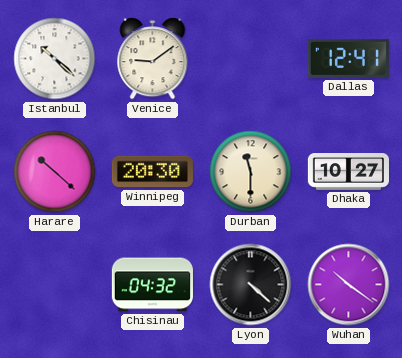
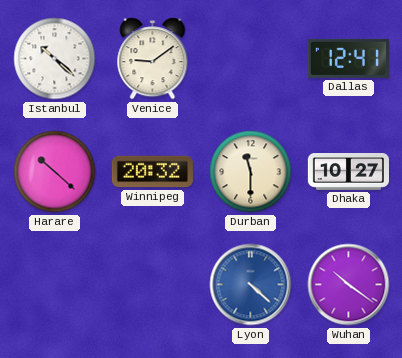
Winnipeg: 20:30 -> 20:32 (152, 172)
Chisinau: 04:32 -> none (152, 285)
Lyon dial: black -> blue (251, 285)
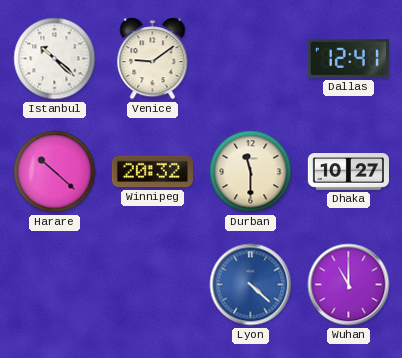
Wuhan: 10:21 -> 11:00 (349, 285)
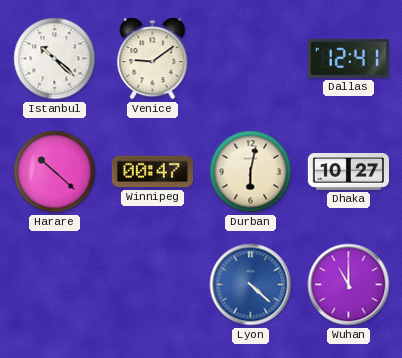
Winnipeg: 20:32 -> 00:47 (152, 172)
Durban: 11:30 -> 6:02 (251, 172)
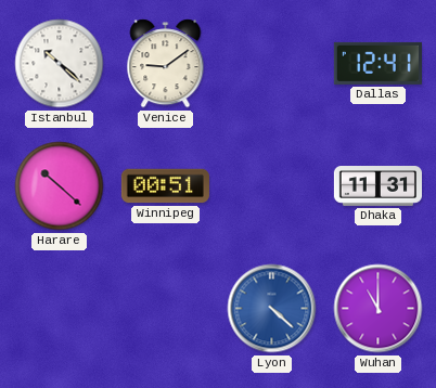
Winnipeg: 00:47 -> 00:51 (165, 186)
Durban: 6:02 -> none (251, 172)
Dhaka: 10:27 -> 11:31 (377, 186)
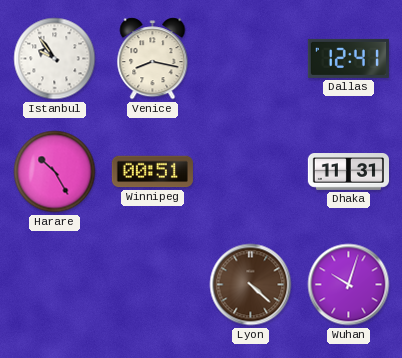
Istanbul: 10:22 -> 9:54 (55, 59)
Venice: 9:09 -> 8:17 (153, 59)
Harare: 10:22 -> 10:25 (55, 172)
Lyon dial: blue -> brown (251, 285)
Wuhan: 11:00 -> 10:03 (349, 285)
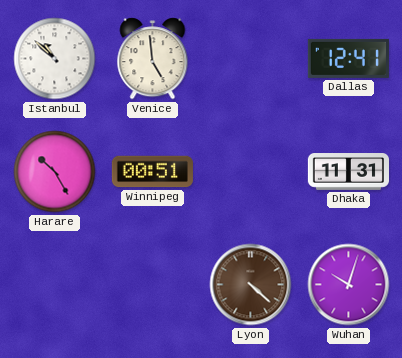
Istanbul: 9:54 -> 10:52 (55, 59)
Venice: 8:17 -> 4:59 (153, 59)
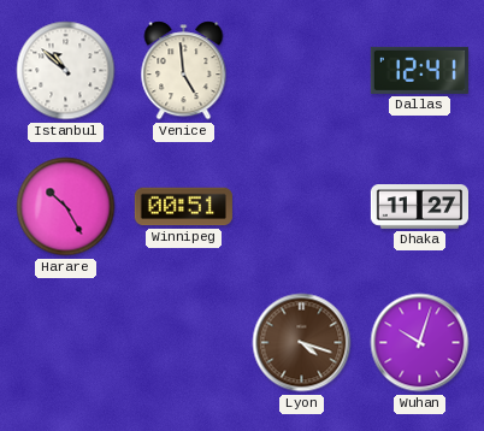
Dhaka: 11:31 -> 11:27 (419, 207)
Lyon: 4:22 -> 4:18 (302, 343)
